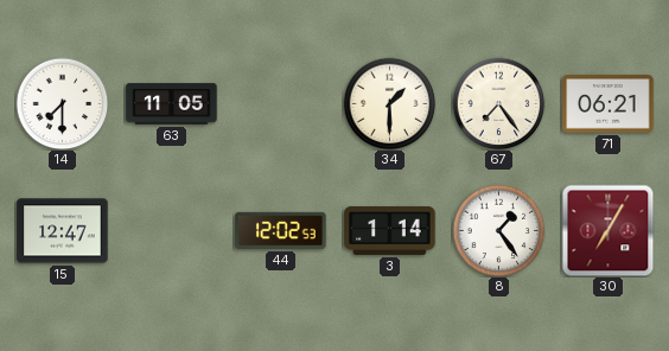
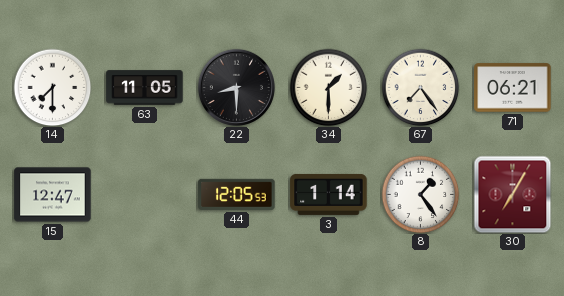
22: none -> 8:30 (236, 87)
44: 12:02 -> 12:05 (237, 194)
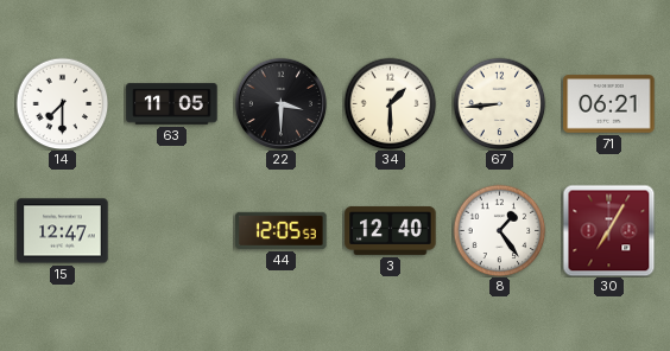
22: 8:30 -> 3:30 (280, 103)
67: 7:24 -> 8:44 (499, 103)
3: 1:14 -> 12:40 (391, 230)
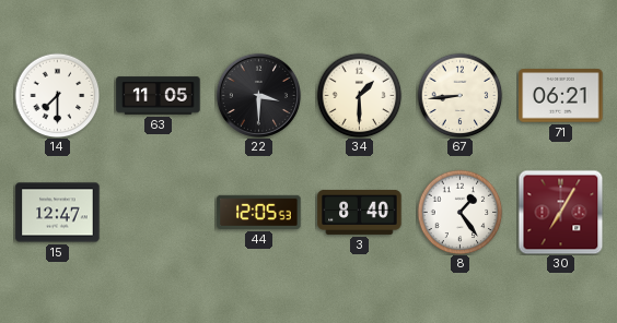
3: 12:40 -> 8:40 (360, 212)
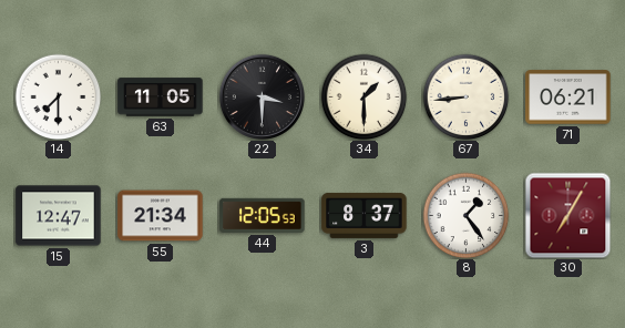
55: none -> 21:34 (161, 216)
3: 8:40 -> 8:37 (365, 215)
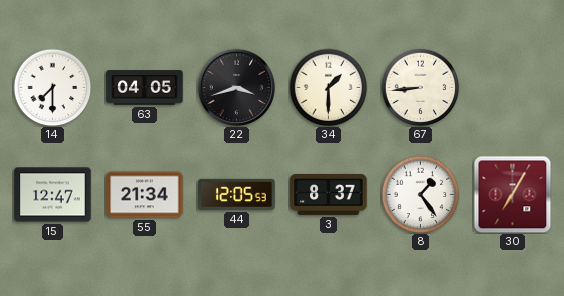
63: 11:05 -> 04:05 (145, 88)
22: 3:30 -> 3:42 (236, 87)
71: 06:21 -> none (568, 98)
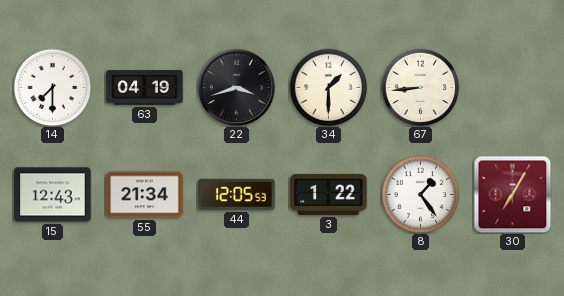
63: 04:05 -> 04:19 (145, 88)
15: 12:47 -> 12:43 (53, 195)
3: 8:37 -> 1:22 (329, 194)
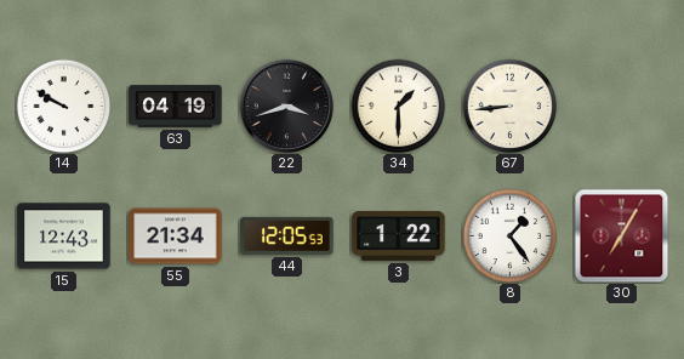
14: 7:30 -> 9:50 (63, 106)
